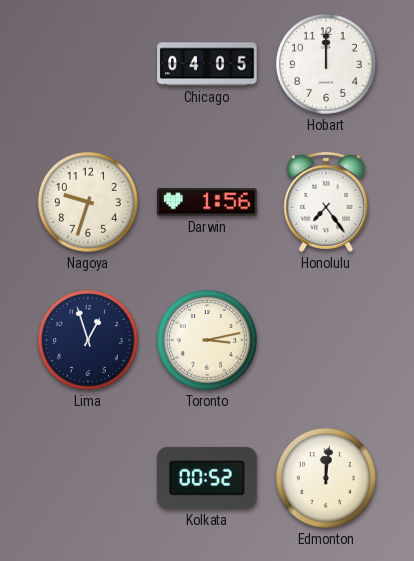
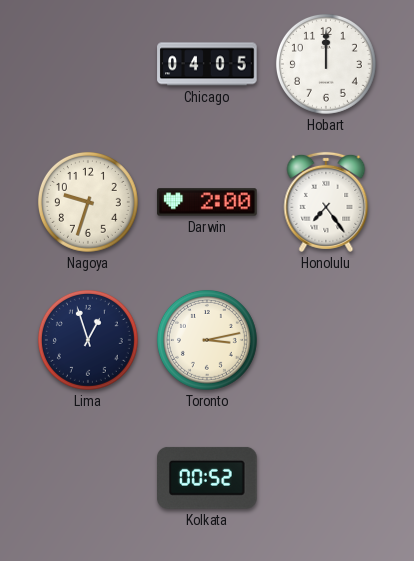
Darwin: 1:56 -> 2:00 (207, 202)
Edmonton: 12:01 -> none (326, 478)
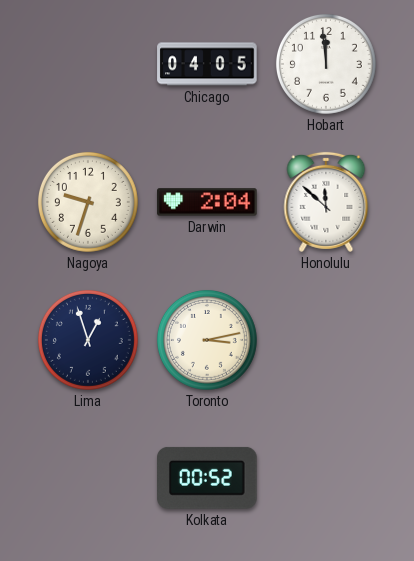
Hobart: 12:00 -> 11:59 (326, 64)
Darwin: 2:00 -> 2:04 (207, 202)
Honolulu: 7:24 -> 11:52 (326, 202)
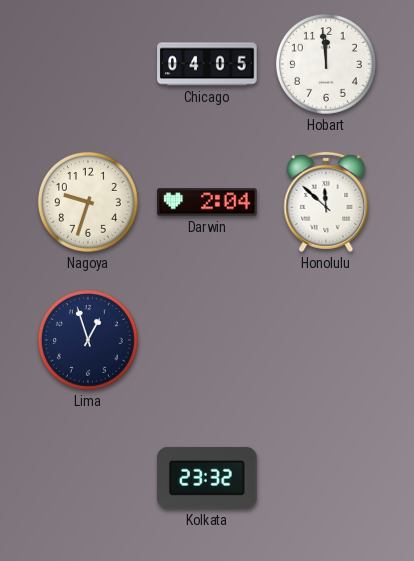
Toronto: 3:13 -> none (207, 340)
Kolkata: 00:52 -> 23:32 (208, 478)
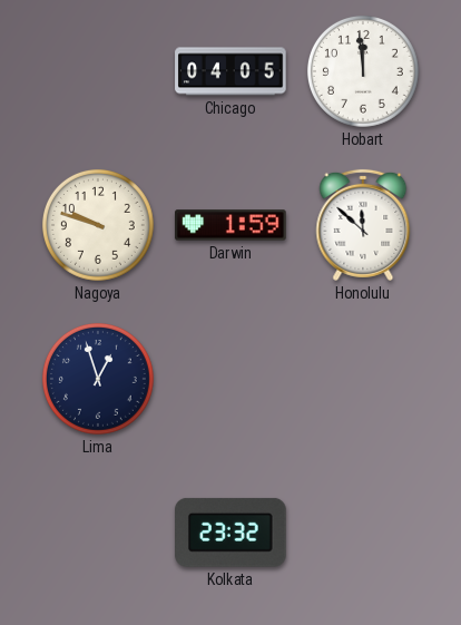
Nagoya: 9:33 -> 9:48 (98, 225)
Darwin: 2:04 -> 1:59 (230, 225)
